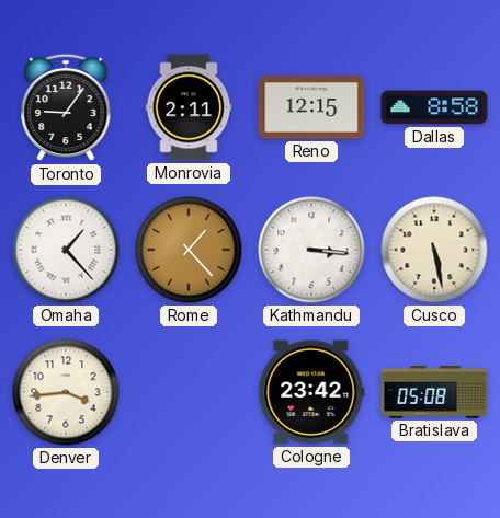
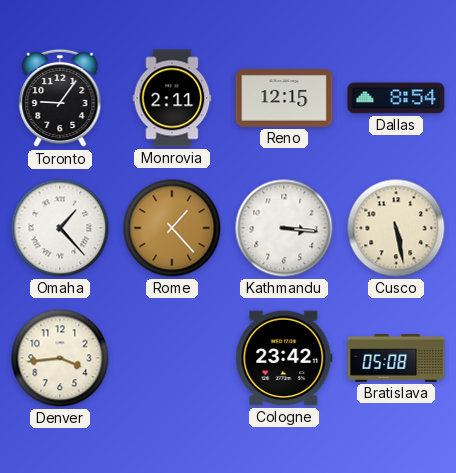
Dallas: 8:58 -> 8:54 (396, 98)
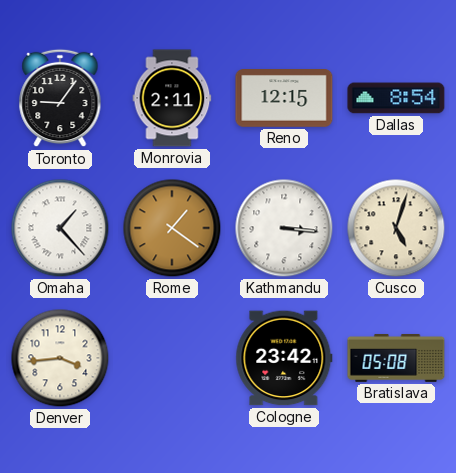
Rome: 1:23 -> 1:21 (172, 228)
Cusco: 5:28 -> 5:03 (396, 228)
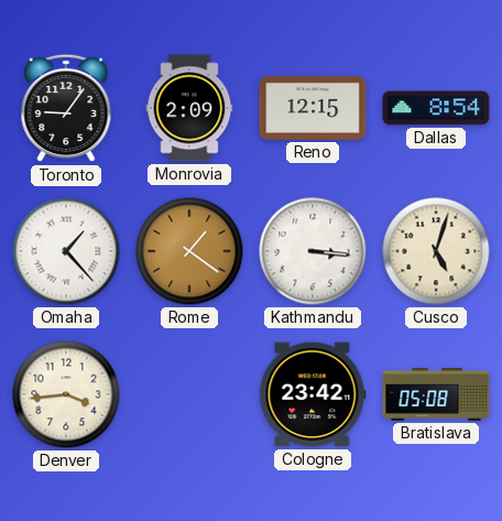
Monrovia: 2:11 -> 2:09 (189, 108)
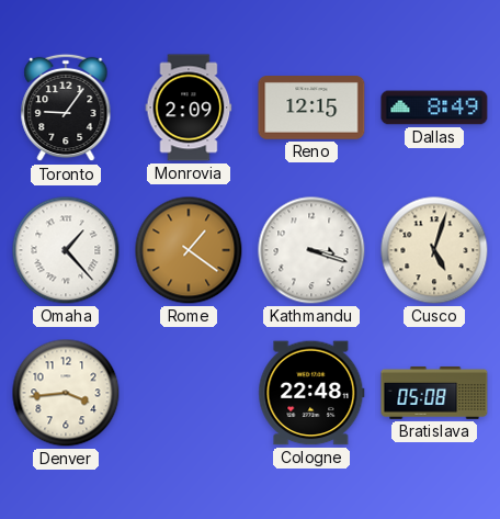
Dallas: 8:54 -> 8:49 (434, 108)
Kathmandu: 3:16 -> 3:18 (311, 250)
Cologne: 23:42 -> 22:48 (311, 393)
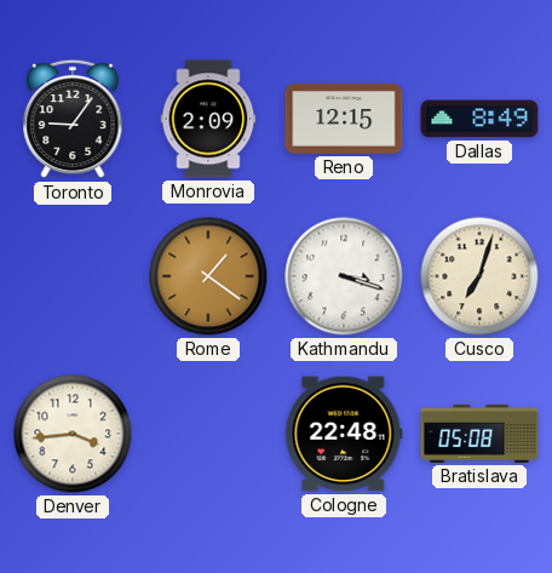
Omaha: 1:23 -> none (66, 250)
Cusco: 5:03 -> 7:03 (479, 276)
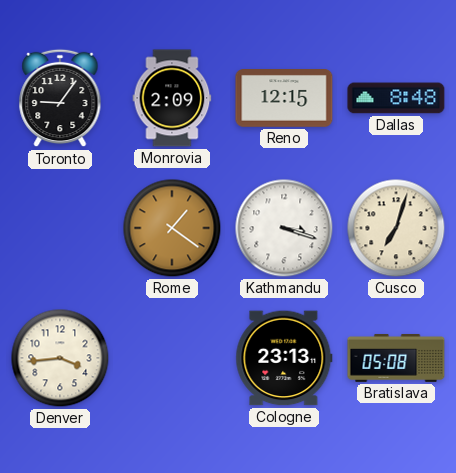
Dallas: 8:49 -> 8:48 (396, 98)
Cologne: 22:48 -> 23:13 (284, 358)
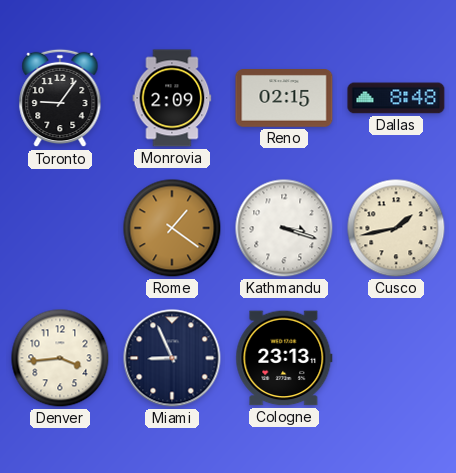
Reno: 12:15 -> 02:15 (284, 99)
Cusco: 7:03 -> 1:43 (396, 228)
Miami: none -> 8:56 (172, 358)
Bratislava: 05:08 -> none (396, 358)
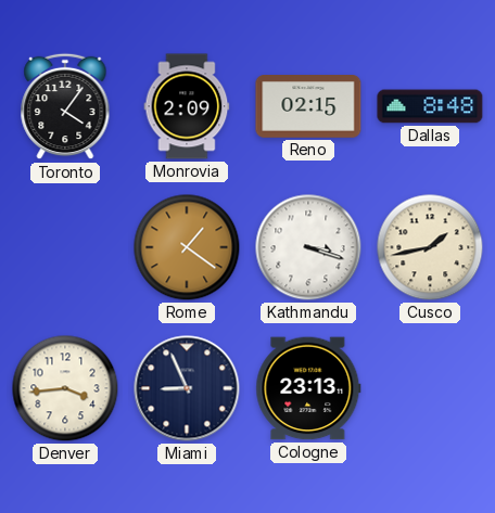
Toronto: 9:06 -> 4:06 (65, 106)
